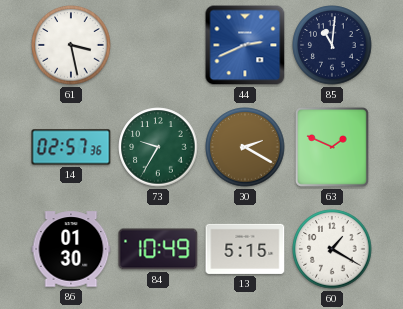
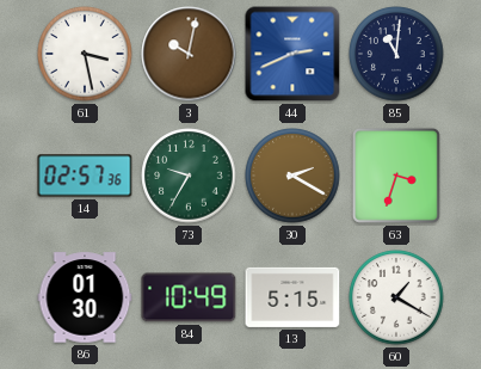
3: none -> 10:02 (189, 54)
63: 1:49 -> 3:33 (396, 176)
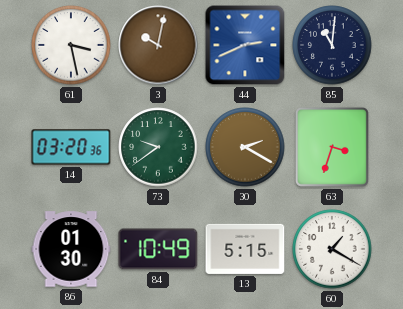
14: 02:57 -> 03:20 (71, 147)
73: 9:35 -> 9:39 (158, 147)
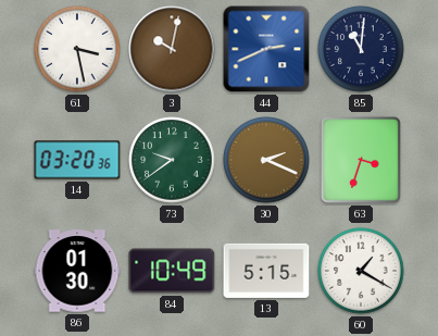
30: 2:20 -> 2:19 (266, 160)
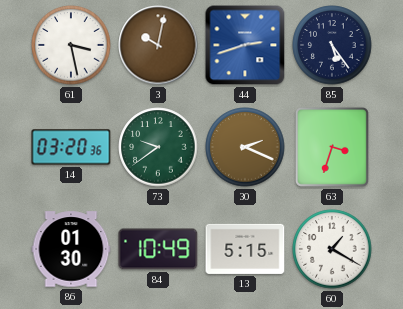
44: 2:41 -> 2:42 (245, 45)
85: 11:01 -> 5:24 (332, 45)
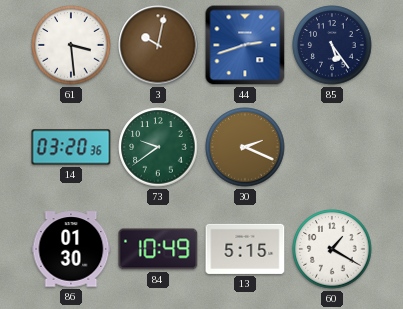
61: 3:28 -> 3:29 (71, 45)
63: 3:33 -> none (332, 147)
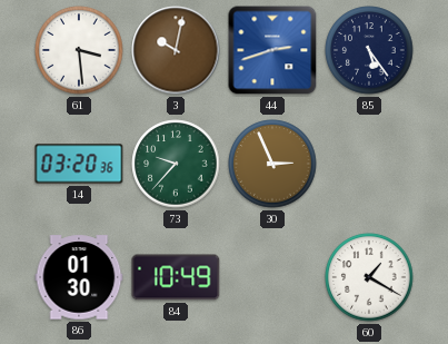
73: 9:39 -> 9:37 (176, 164)
30: 2:19 -> 2:56 (272, 164)
13: 5:15 -> none (245, 249)
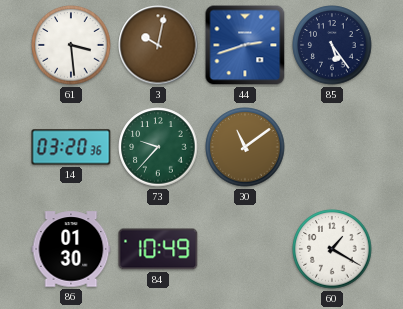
30: 2:56 -> 11:09 (245, 147)
